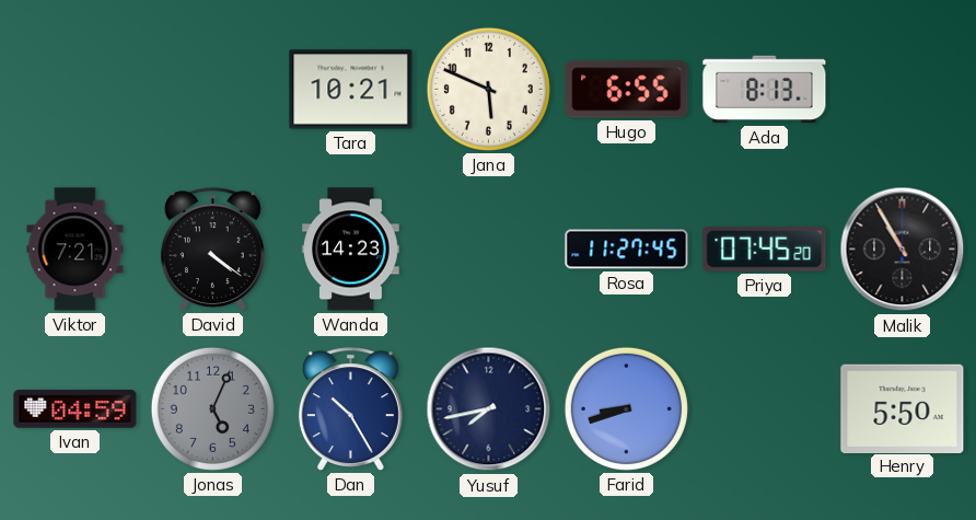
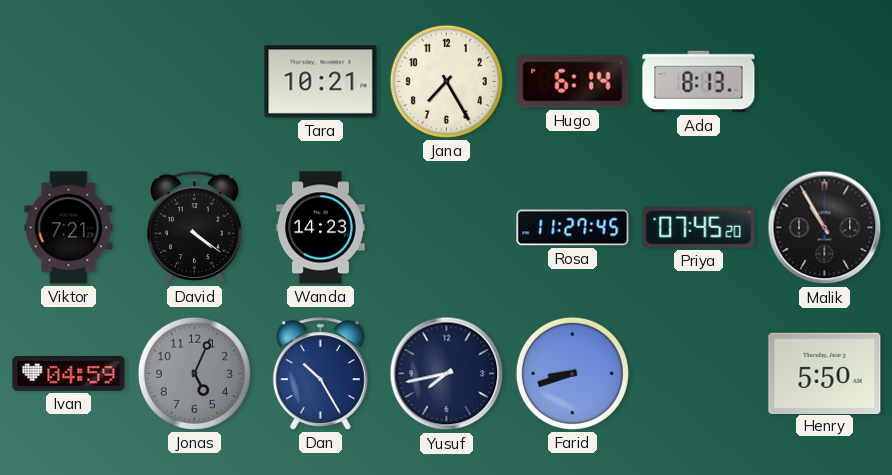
Jana: 5:49 -> 7:25 (446, 81)
Hugo: 6:55 -> 6:14 (573, 82)
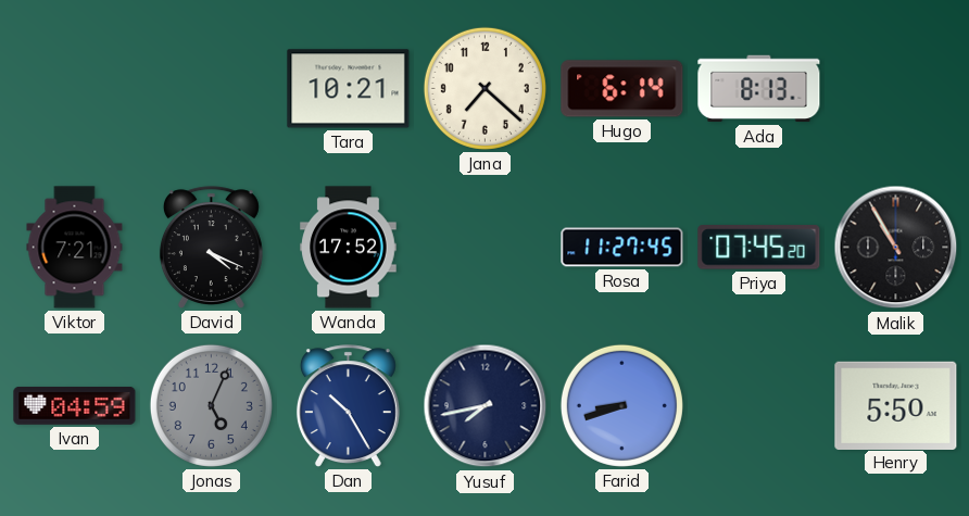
Jana: 7:25 -> 7:22 (485, 88)
David: 4:21 -> 4:19 (211, 248)
Wanda: 14:23 -> 17:52 (349, 248)
